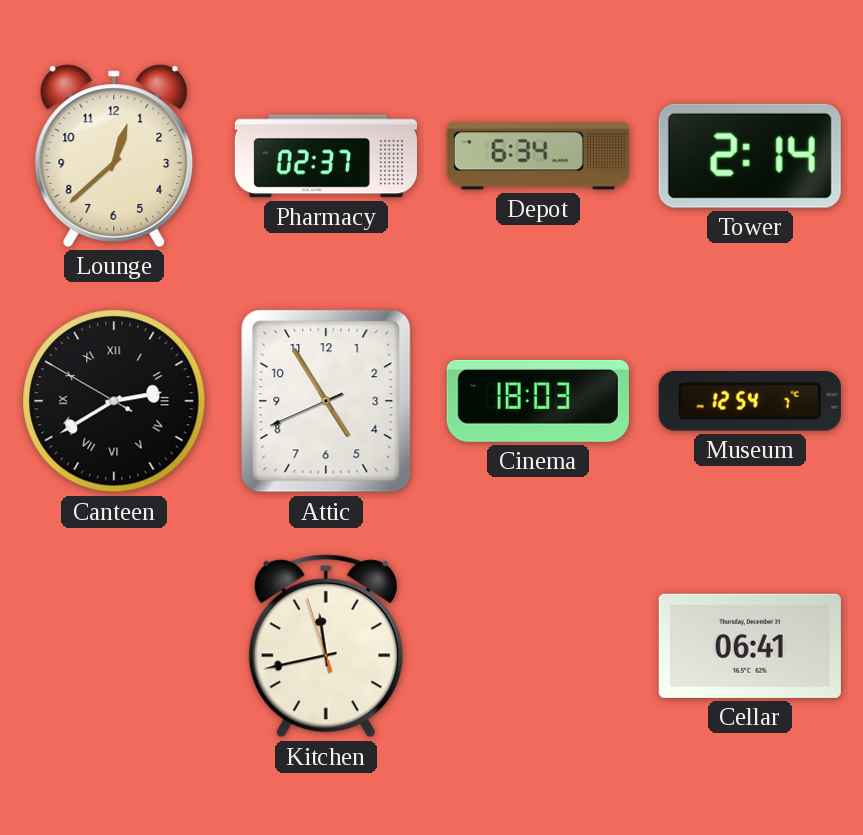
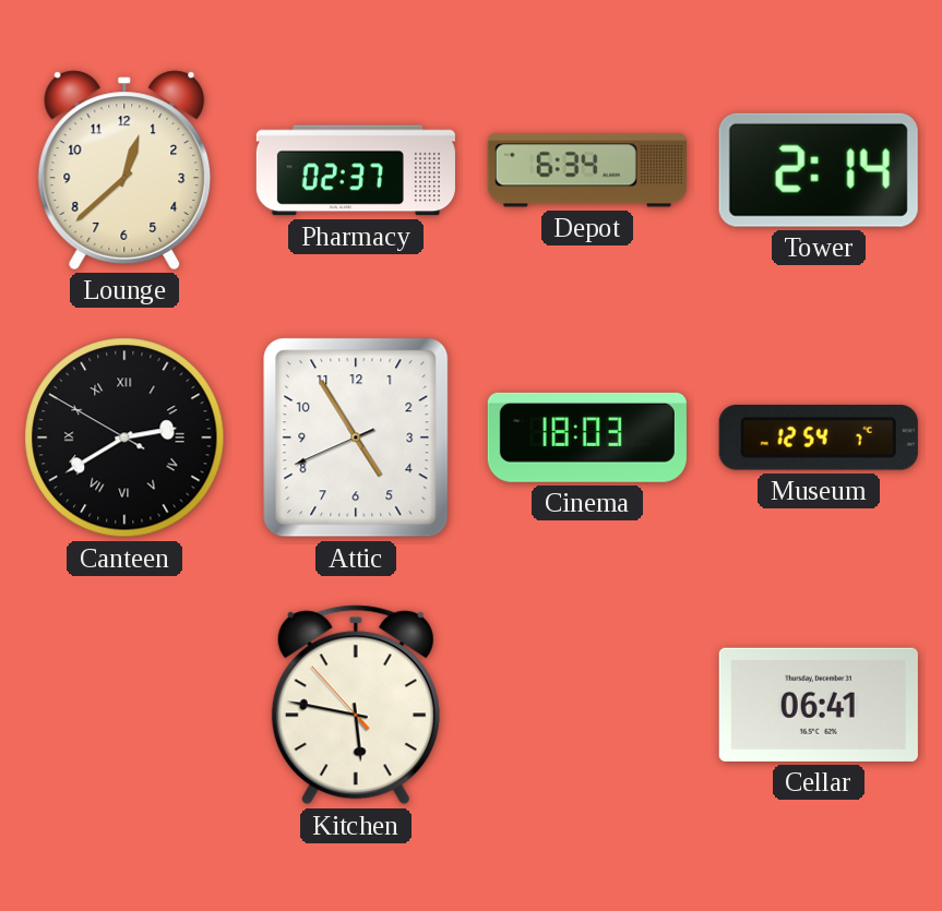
Kitchen: 11:42 -> 5:46 (356, 705)
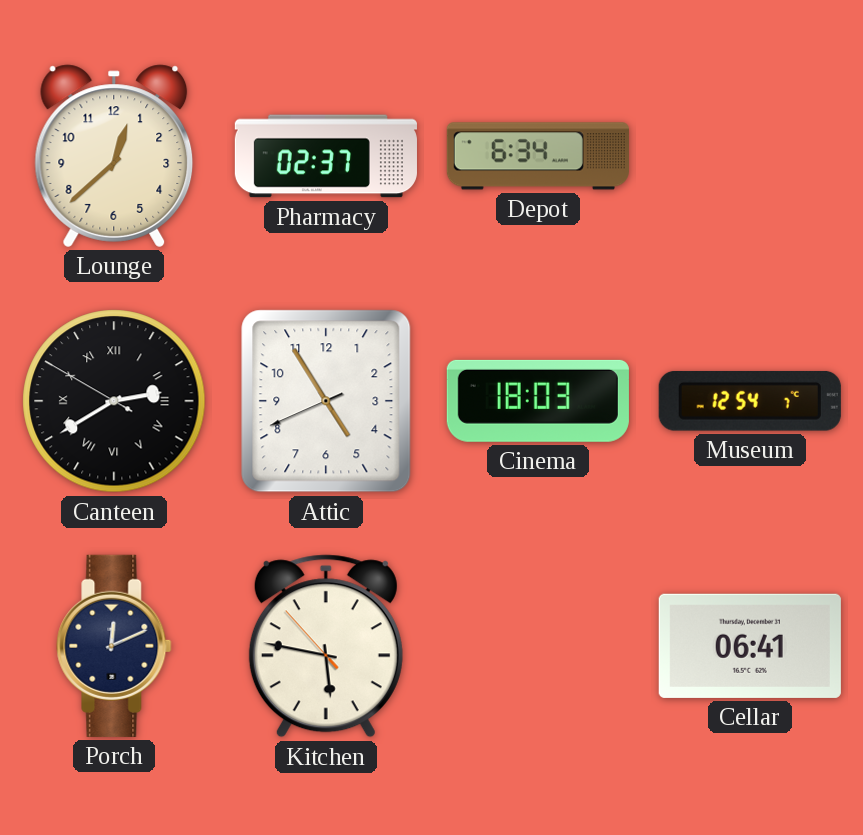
Tower: 2:14 -> none (819, 170)
Porch: none -> 12:11 (114, 646)
